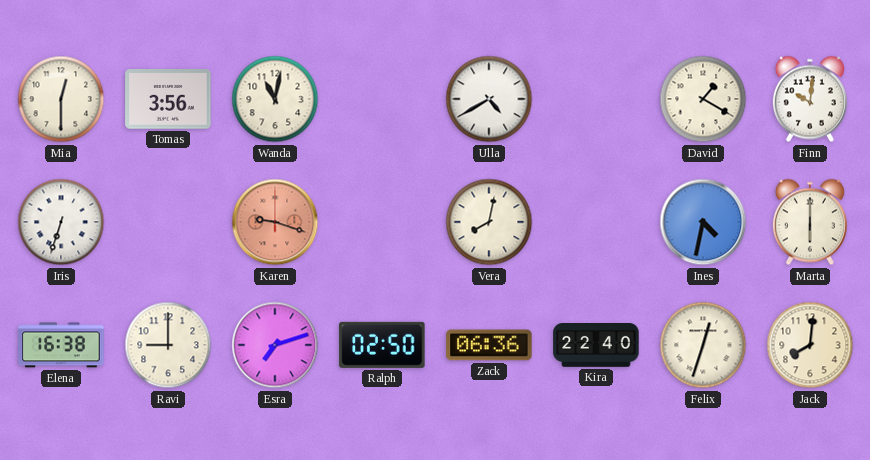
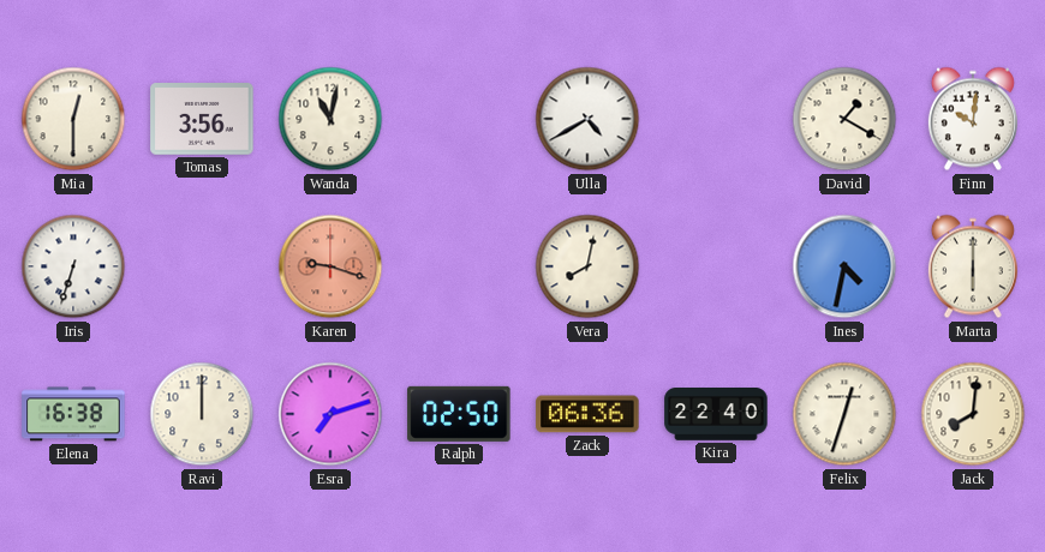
Ravi: 9:00 -> 12:00 (202, 414)
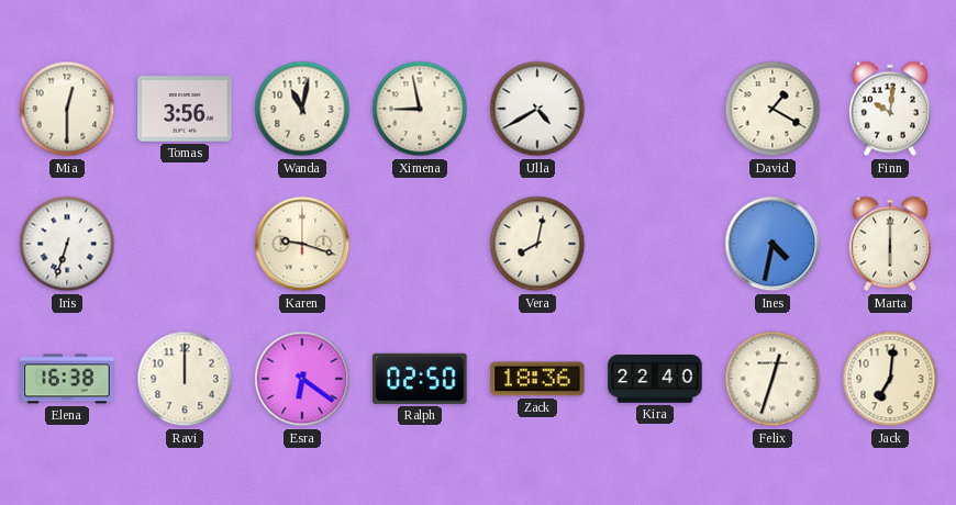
Ximena: none -> 8:58 (420, 109)
Karen dial: salmon -> cream (302, 244)
Esra: 7:12 -> 6:21 (302, 379)
Zack: 06:36 -> 18:36 (537, 379)
Jack: 8:01 -> 7:01 (890, 379)
